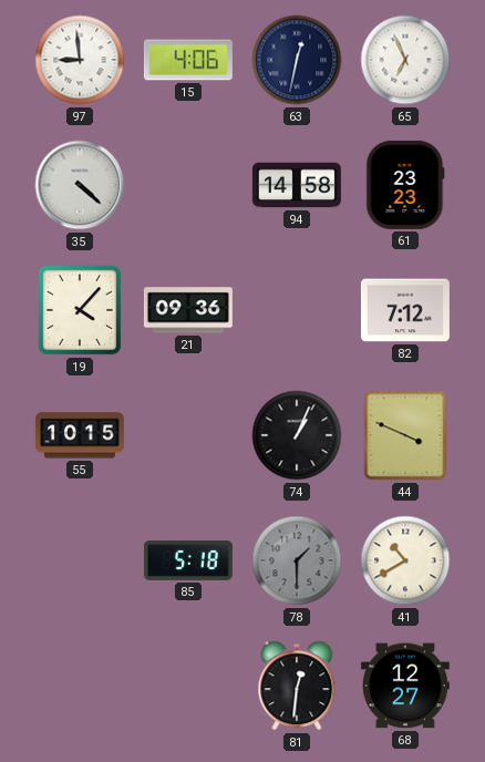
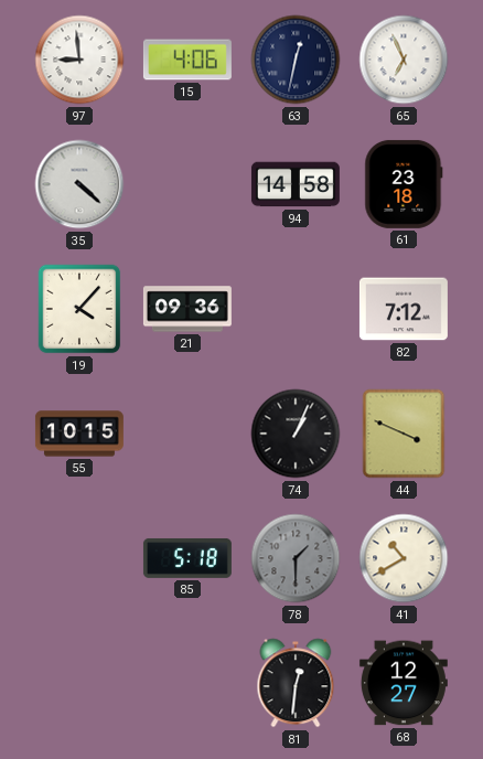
61: 23:23 -> 23:18 (404, 184)
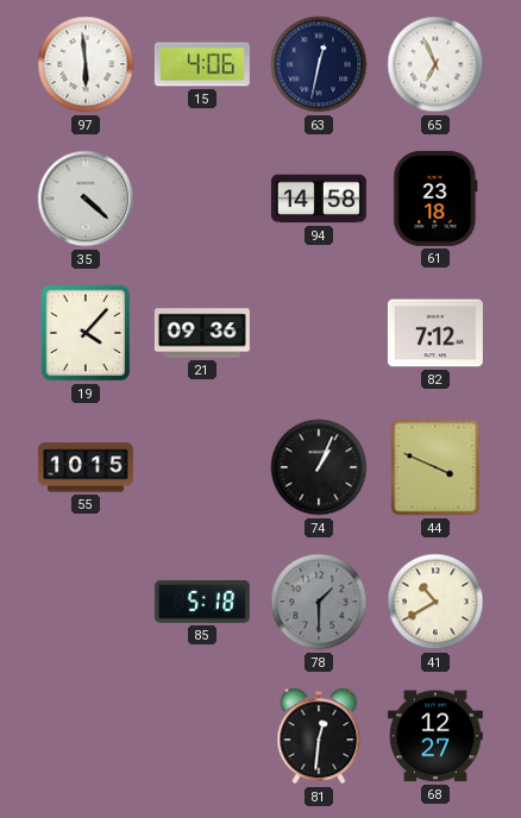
97: 8:59 -> 5:59 (86, 64)
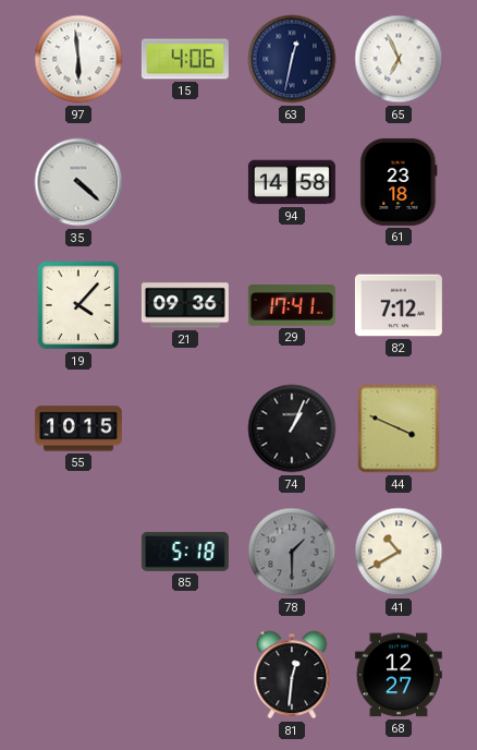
29: none -> 17:41 (292, 305)
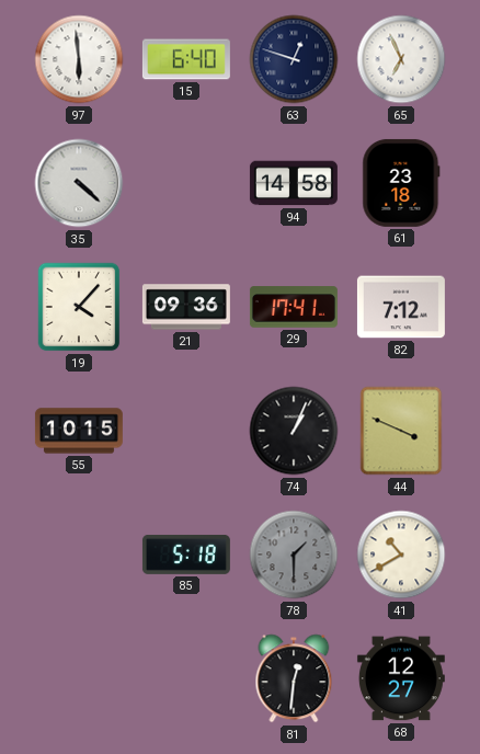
15: 4:06 -> 6:40 (186, 59)
63: 12:32 -> 12:48 (294, 59)
